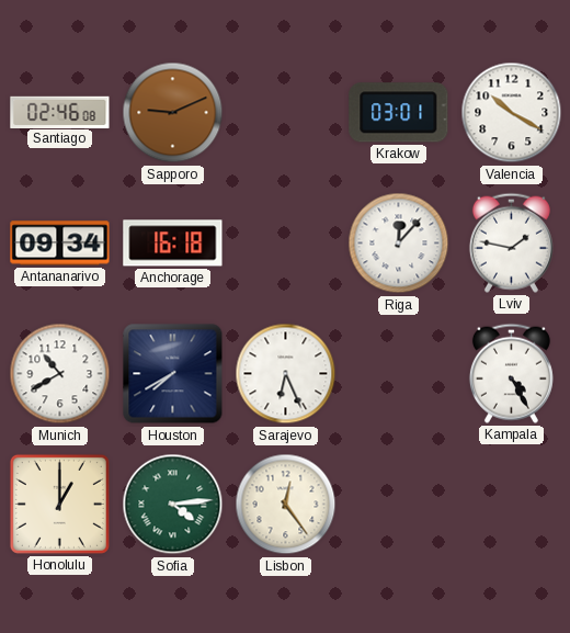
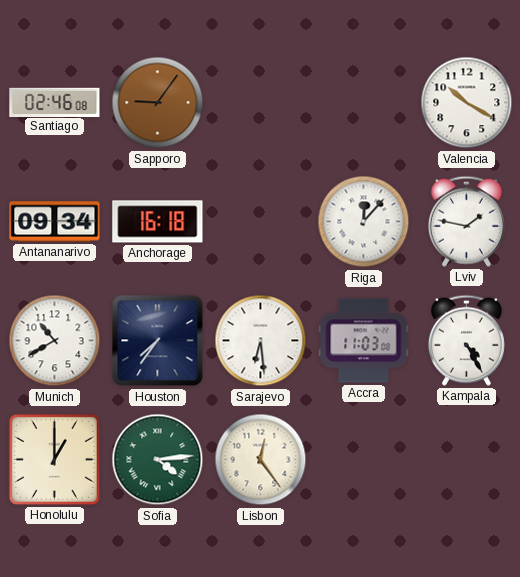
Sapporo: 9:11 -> 9:06 (158, 103)
Krakow: 03:01 -> none (399, 113)
Houston: 7:40 -> 7:36 (158, 341)
Sarajevo: 6:26 -> 6:29 (261, 341)
Accra: none -> 11:03 (364, 341)
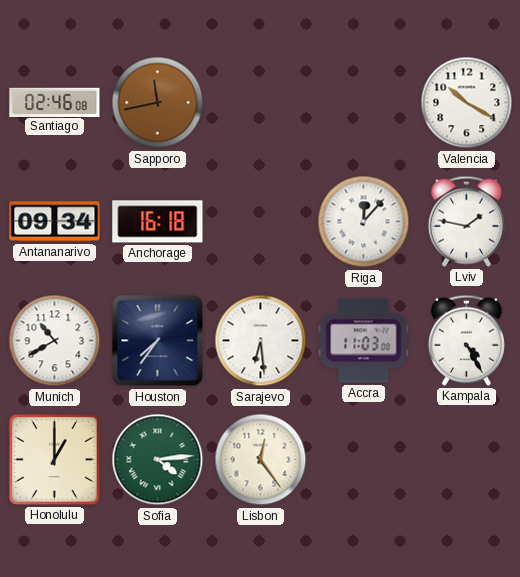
Sapporo: 9:06 -> 11:43 (158, 103)
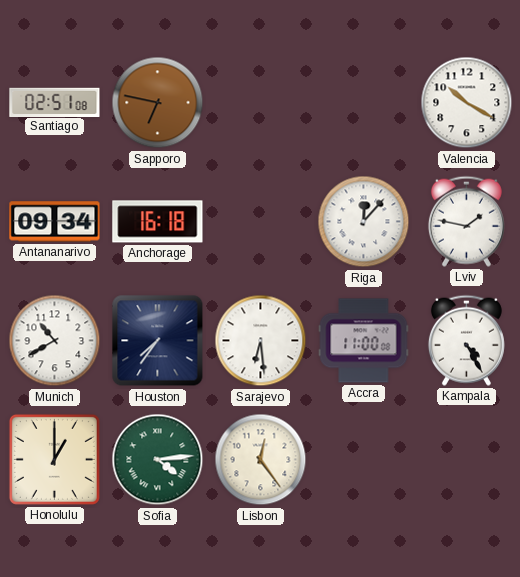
Santiago: 02:46 -> 02:51 (55, 102)
Sapporo: 11:43 -> 6:47 (158, 103)
Accra: 11:03 -> 11:00 (364, 341)
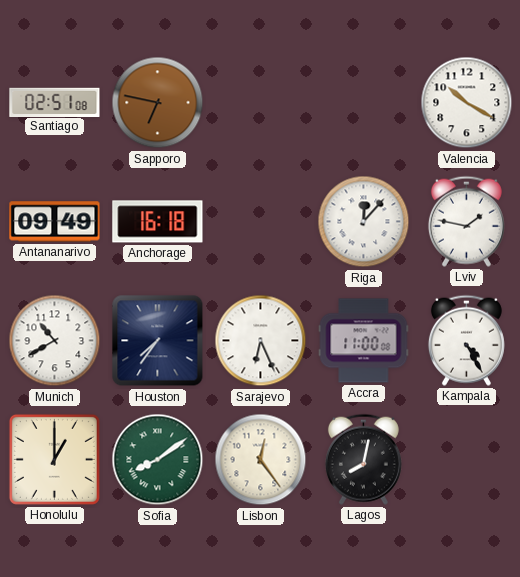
Antananarivo: 09:34 -> 09:49 (55, 222)
Sarajevo: 6:29 -> 6:26 (261, 341)
Sofia: 4:14 -> 8:09 (158, 460)
Lagos: none -> 8:02 (363, 459)
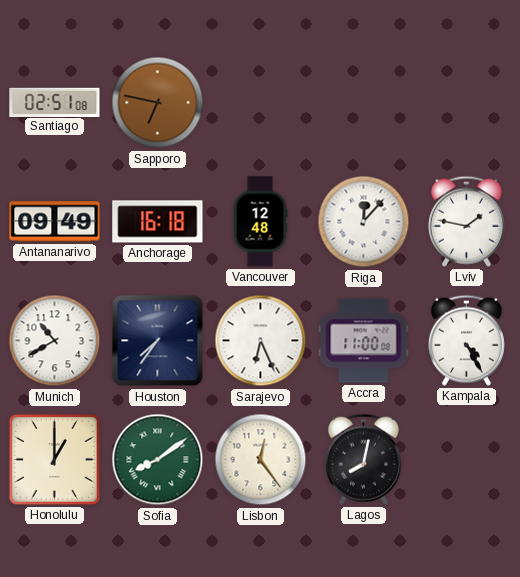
Valencia: 10:20 -> none (467, 103)
Vancouver: none -> 12:48 (260, 222)
